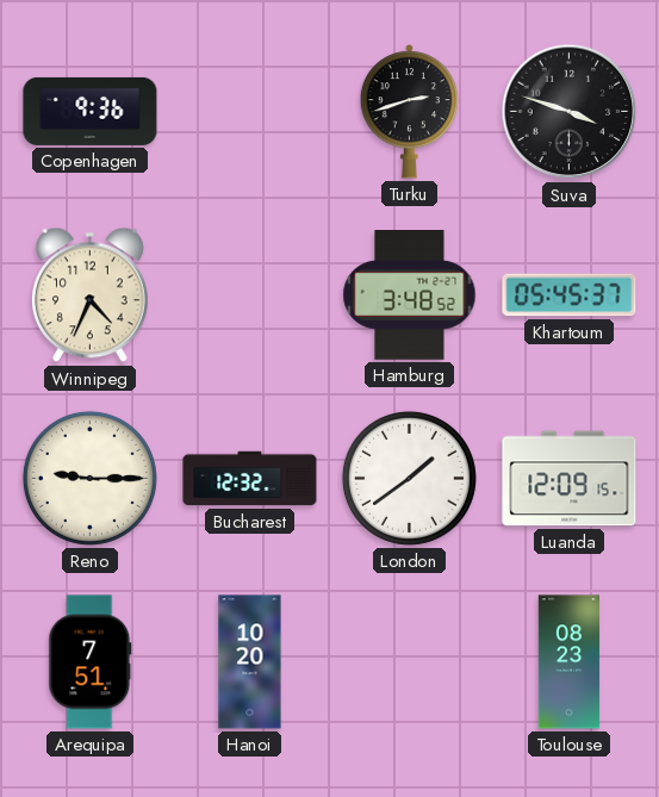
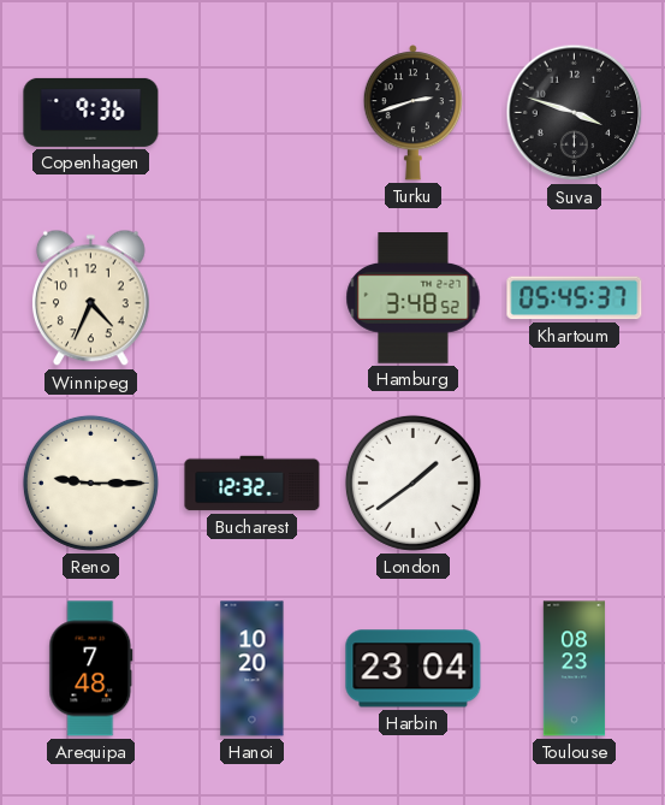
Luanda: 12:09 -> none (570, 479)
Arequipa: 7:51 -> 7:48 (91, 669)
Harbin: none -> 23:04 (414, 669)
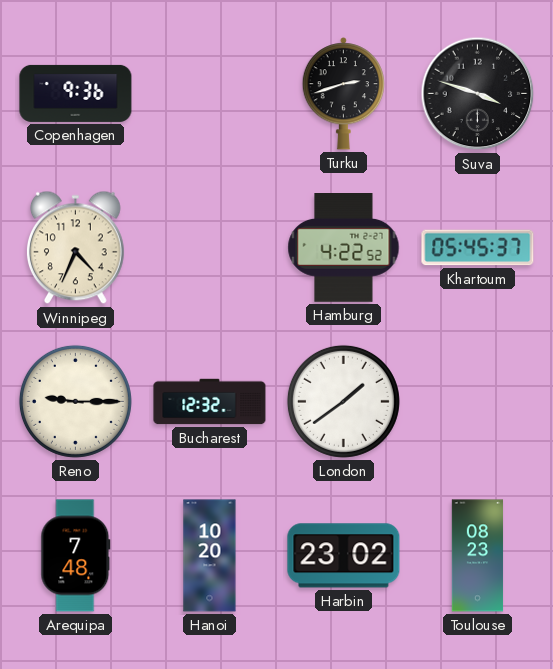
Hamburg: 3:48 -> 4:22 (344, 248)
Harbin: 23:04 -> 23:02 (344, 556)
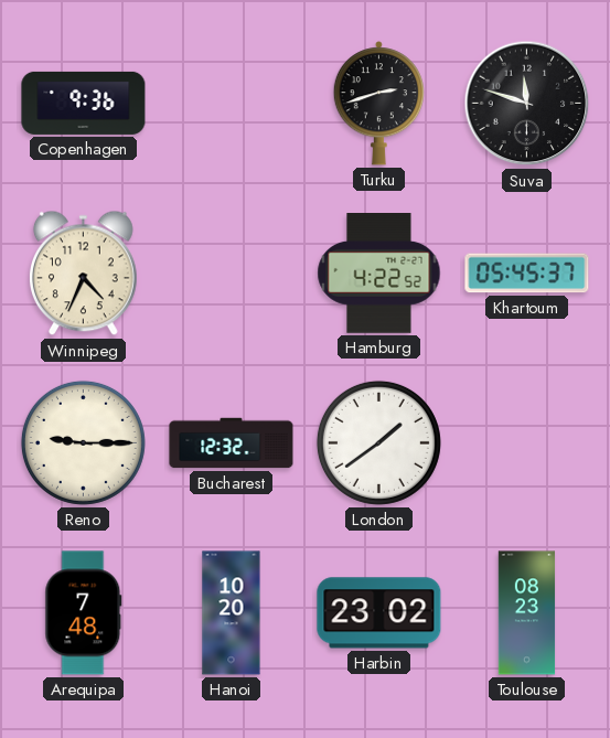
Suva: 3:48 -> 11:48 (527, 104)
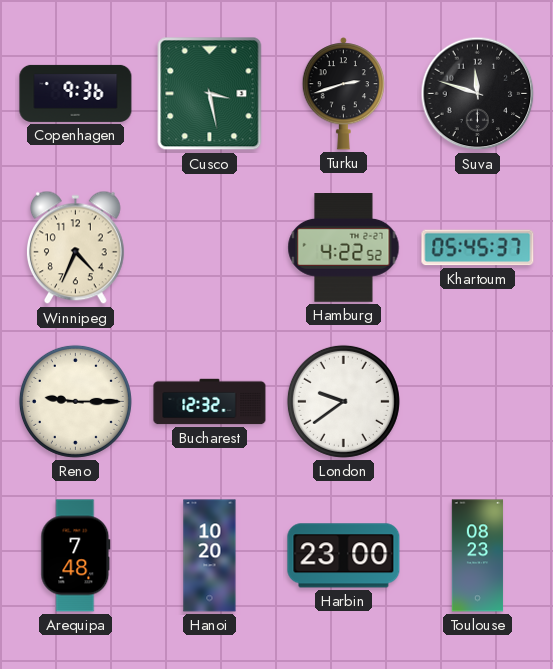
Cusco: none -> 3:28 (210, 94)
London: 1:39 -> 9:39 (343, 401)
Harbin: 23:02 -> 23:00 (344, 556)
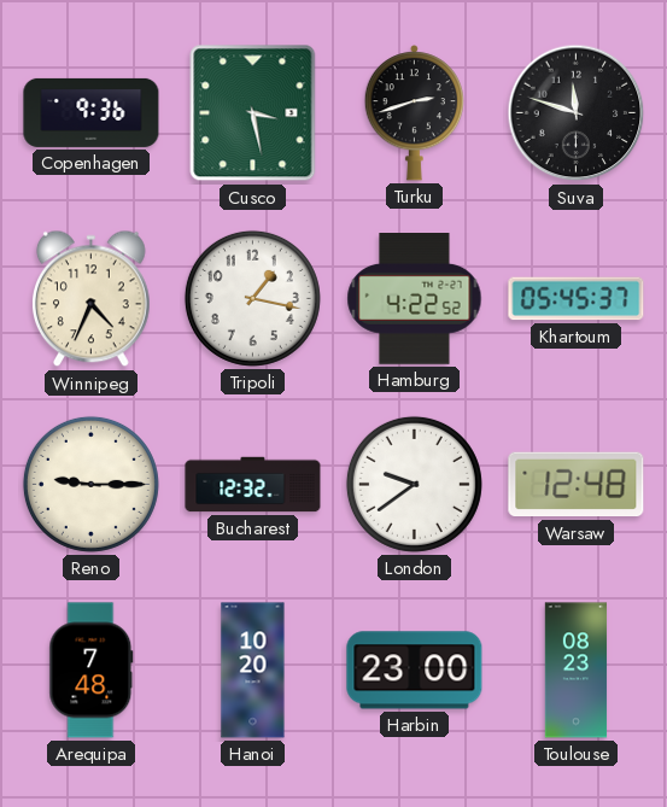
Tripoli: none -> 1:17 (252, 298)
Warsaw: none -> 12:48 (577, 485)
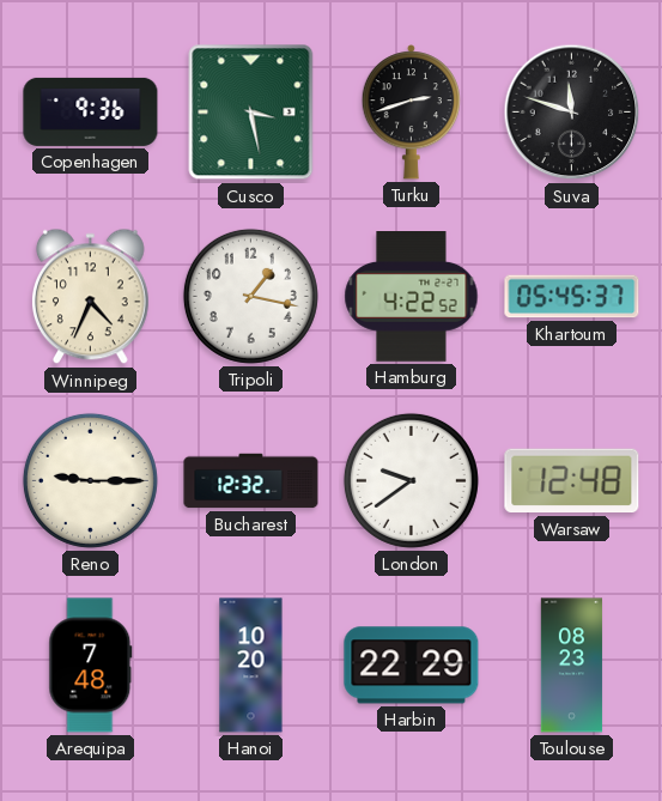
Harbin: 23:00 -> 22:29 (412, 666)
